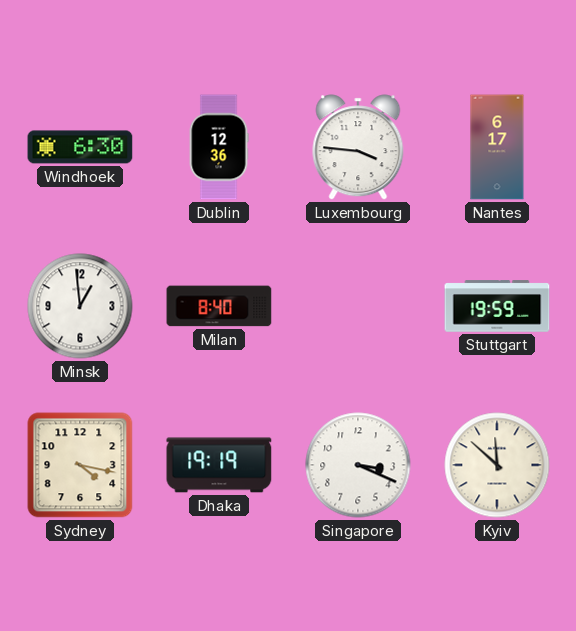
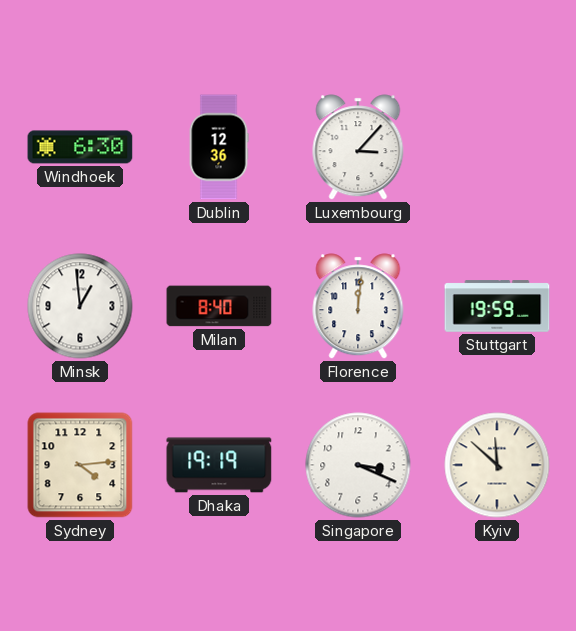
Luxembourg: 3:46 -> 3:07 (358, 147)
Nantes: 6:17 -> none (497, 147)
Florence: none -> 12:01 (358, 306)
Sydney: 4:17 -> 4:14 (80, 465)
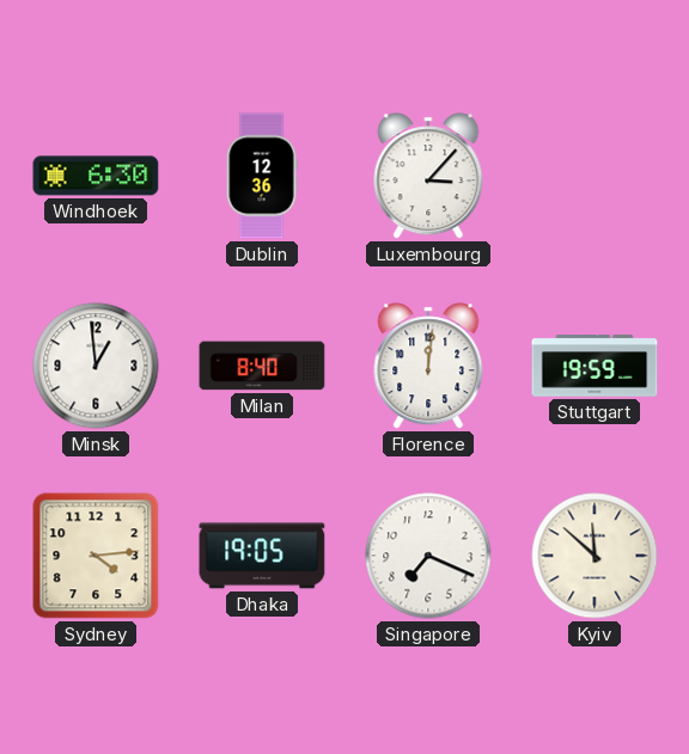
Dhaka: 19:19 -> 19:05 (262, 556)
Singapore: 3:19 -> 7:19 (428, 556)
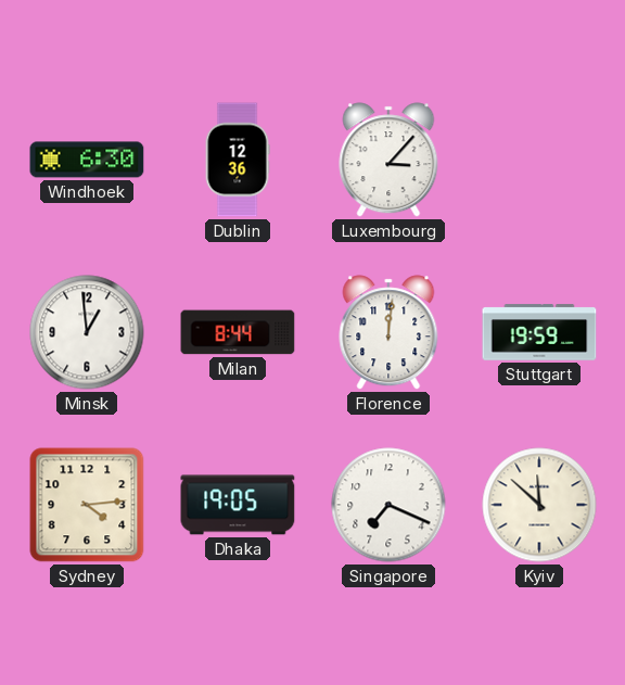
Milan: 8:40 -> 8:44 (238, 332)
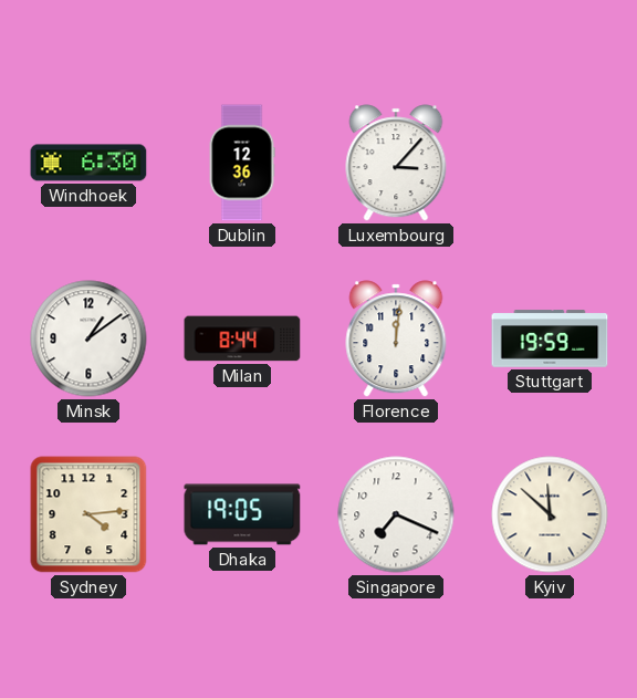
Minsk: 12:59 -> 1:09 (88, 338)
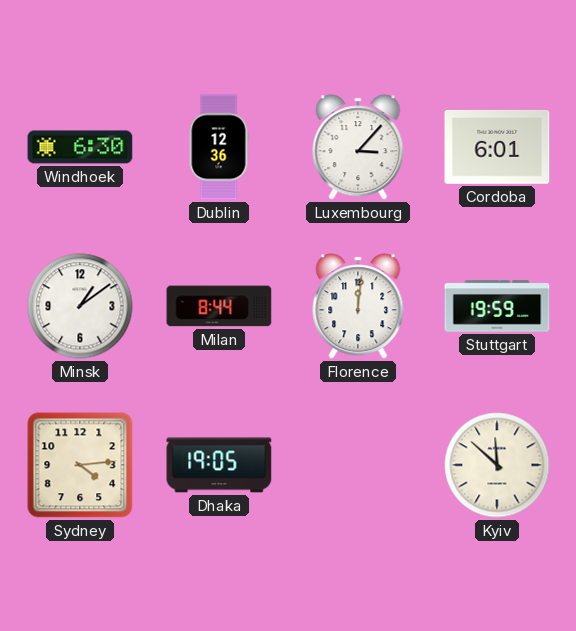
Cordoba: none -> 6:01 (497, 147)
Singapore: 7:19 -> none (396, 514)
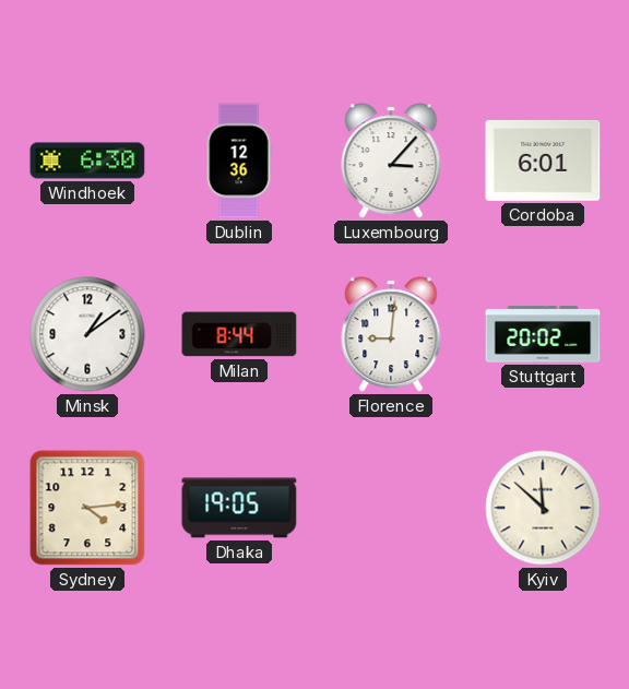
Florence: 12:01 -> 9:01 (391, 334)
Stuttgart: 19:59 -> 20:02 (543, 334)
